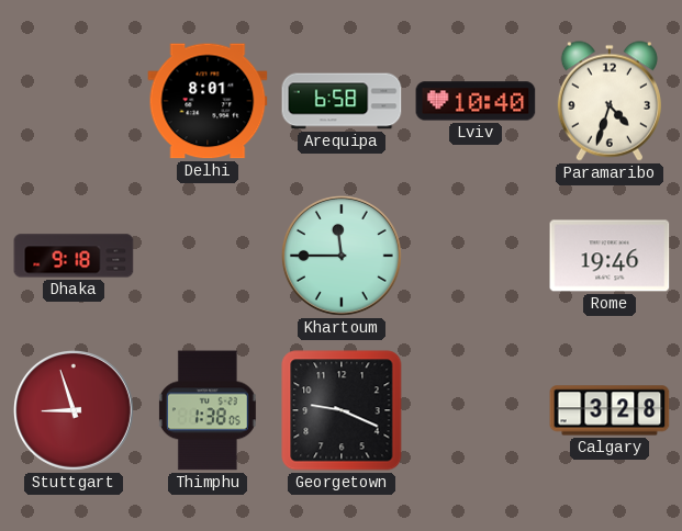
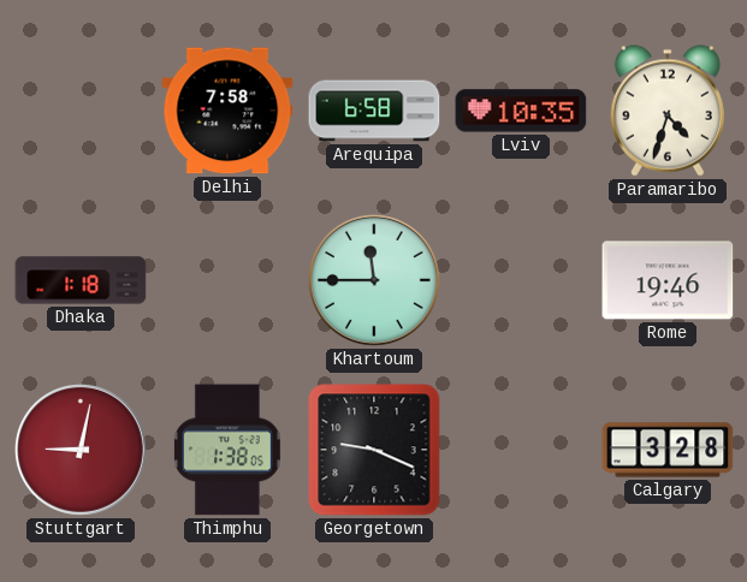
Delhi: 8:01 -> 7:58 (227, 111)
Lviv: 10:40 -> 10:35 (521, 111)
Dhaka: 9:18 -> 1:18 (81, 280)
Stuttgart: 8:57 -> 9:02 (81, 450)
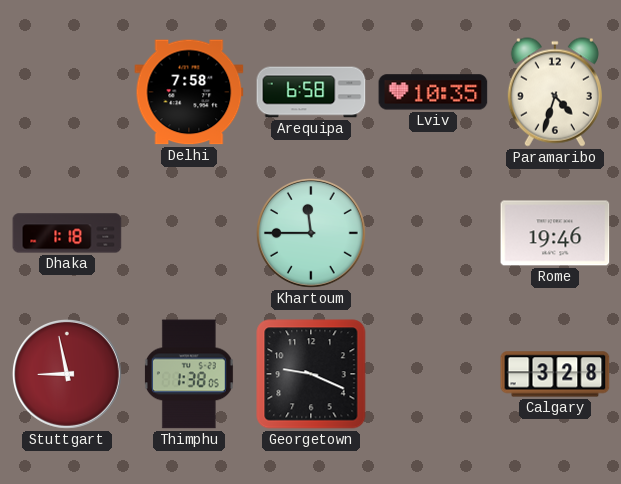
Stuttgart: 9:02 -> 8:58 (67, 374)
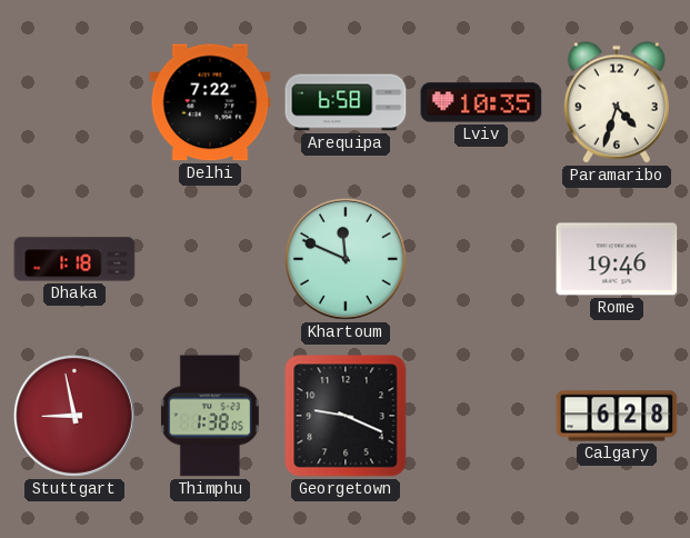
Delhi: 7:58 -> 7:22 (210, 102)
Khartoum: 11:45 -> 11:49 (346, 259)
Calgary: 3:28 -> 6:28 (617, 416)
